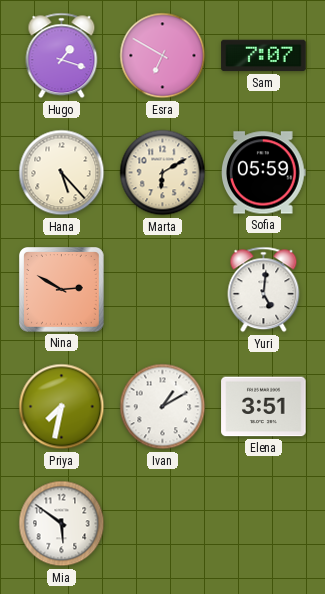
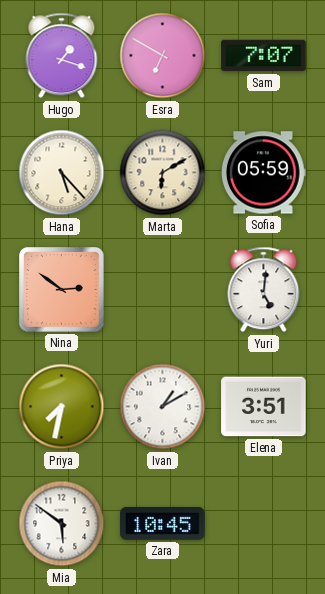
Nina: 2:50 -> 2:51 (62, 290)
Zara: none -> 10:45 (163, 523)
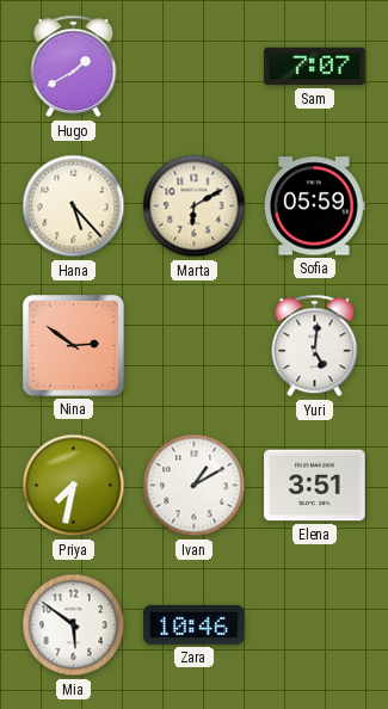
Hugo: 1:18 -> 1:40 (74, 67)
Esra: 6:50 -> none (163, 56)
Zara: 10:45 -> 10:46 (195, 624)
